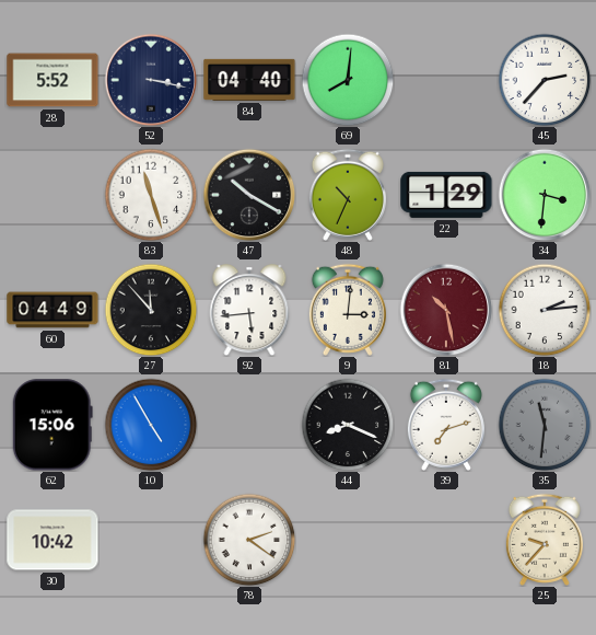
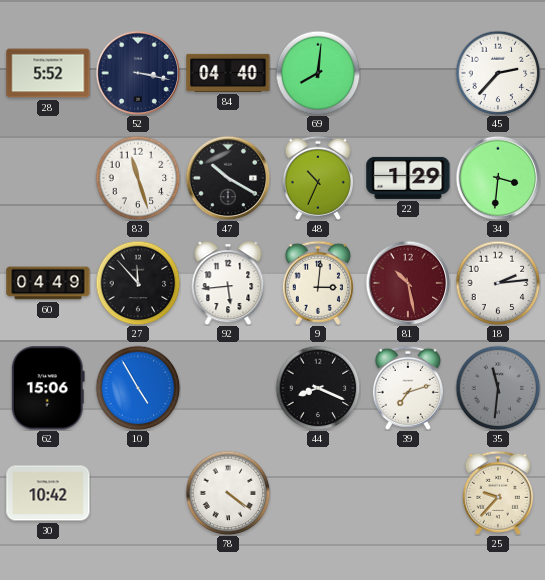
78: 2:21 -> 4:21 (228, 493)
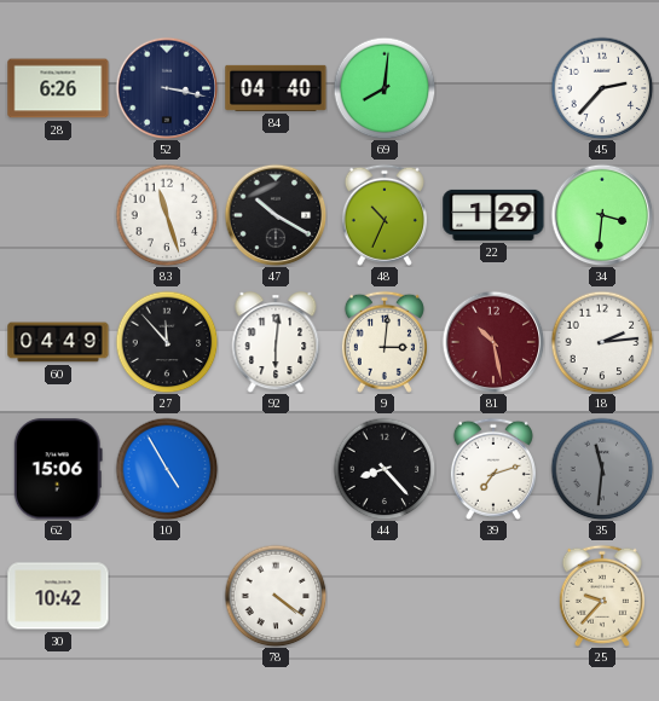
28: 5:52 -> 6:26 (58, 88)
92: 5:44 -> 6:01 (276, 342)
44: 8:19 -> 8:23 (385, 469)
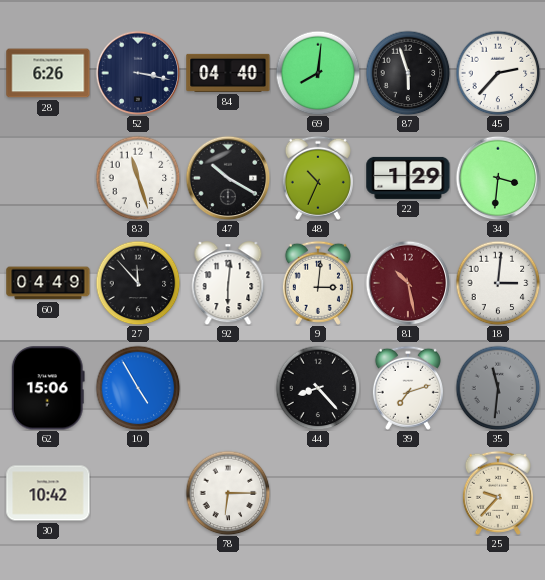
87: none -> 5:57 (408, 73)
18: 2:14 -> 3:01 (498, 283)
78: 4:21 -> 6:15 (228, 493)
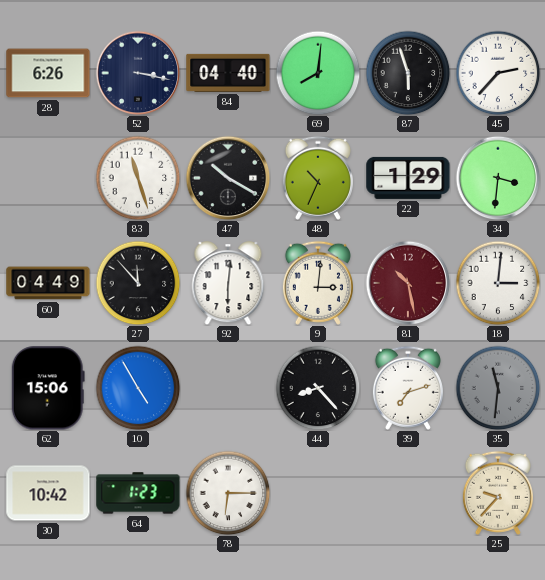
64: none -> 1:23 (138, 493)
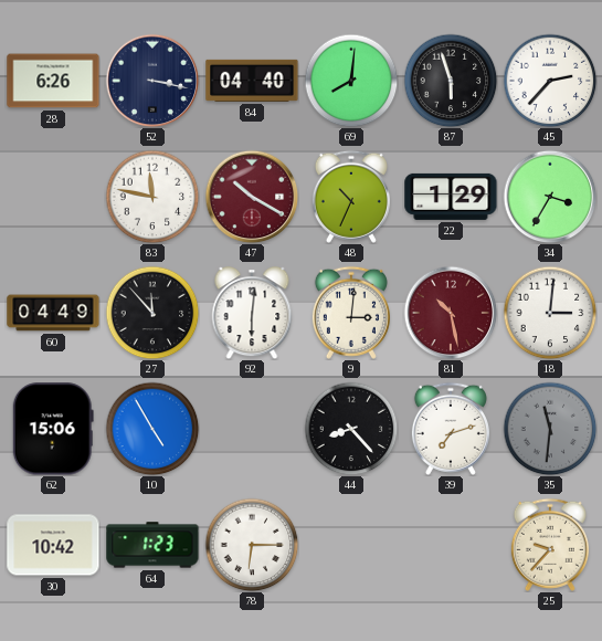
83: 11:27 -> 11:47 (152, 197)
47 dial: black -> burgundy (252, 197)
34: 3:31 -> 3:35 (550, 197)
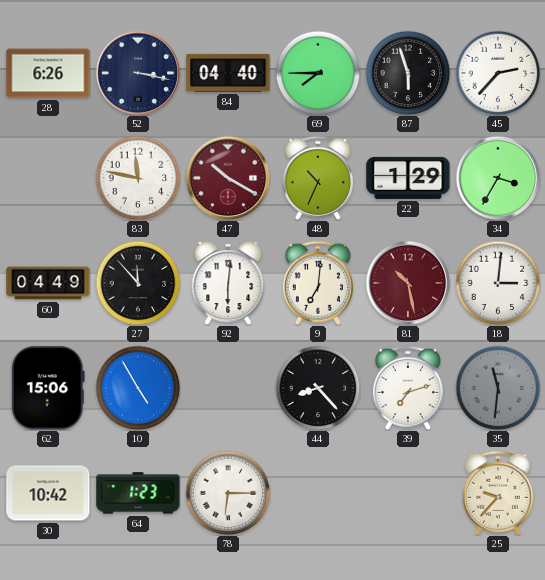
69: 8:01 -> 7:45 (318, 73)
9: 3:01 -> 7:01 (318, 283)
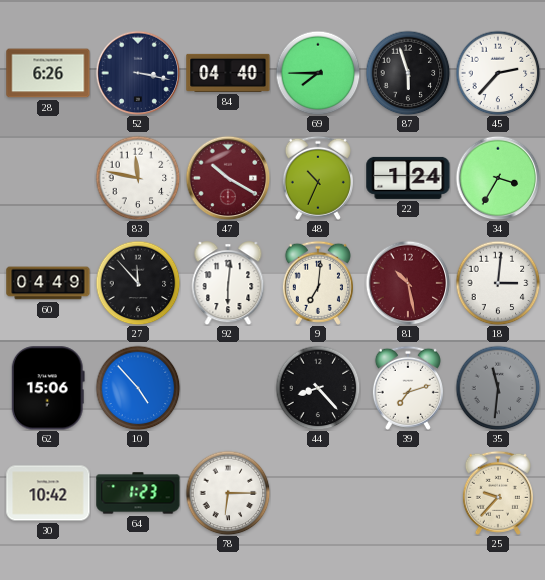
22: 1:29 -> 1:24 (408, 178)
10: 4:55 -> 4:53 (138, 388)
